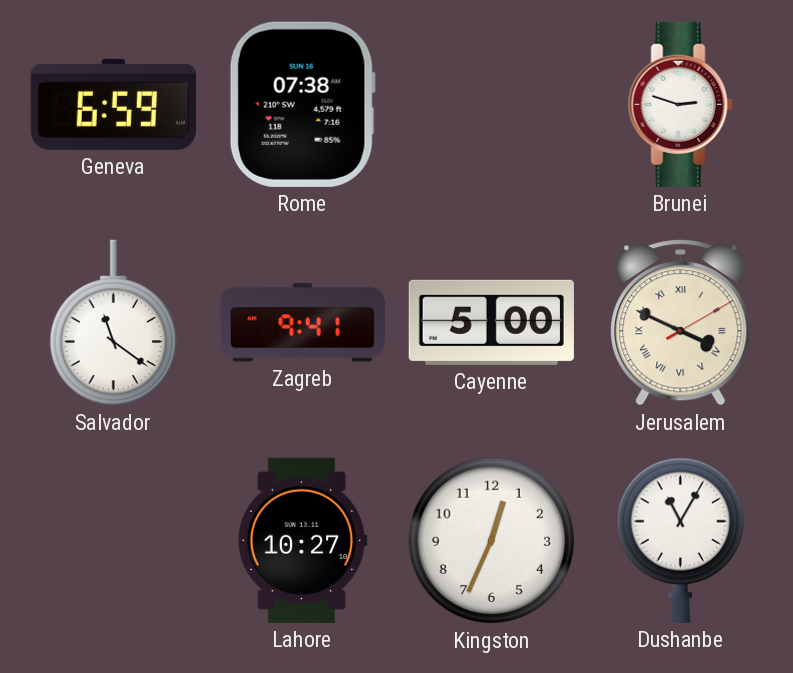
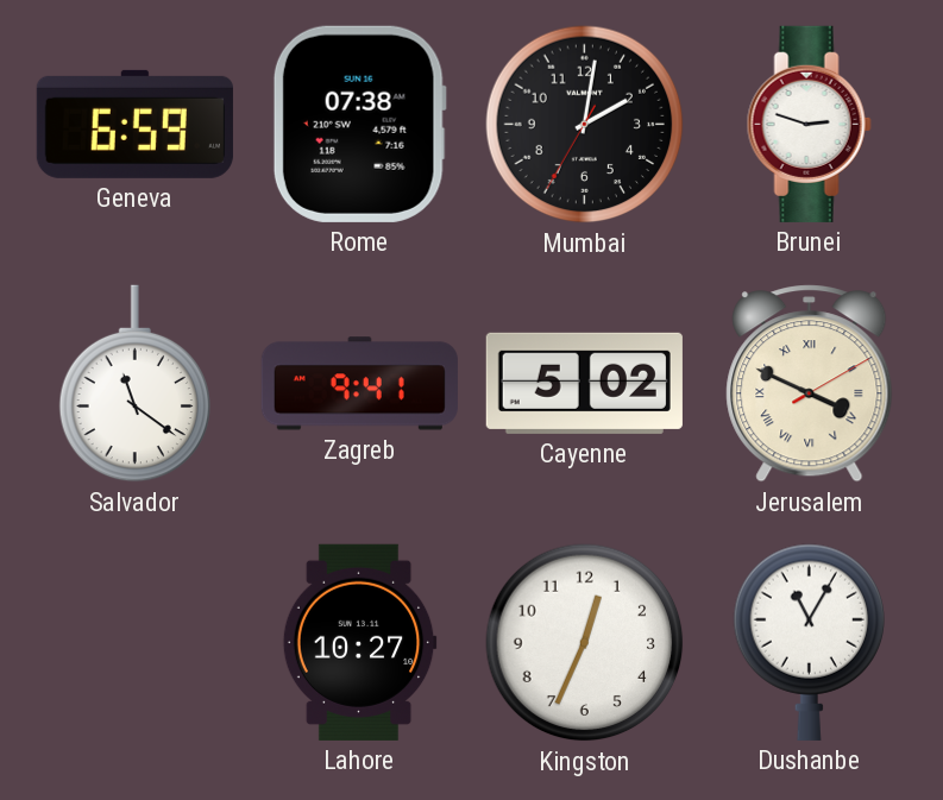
Mumbai: none -> 2:01 (585, 125)
Cayenne: 5:00 -> 5:02 (584, 383)
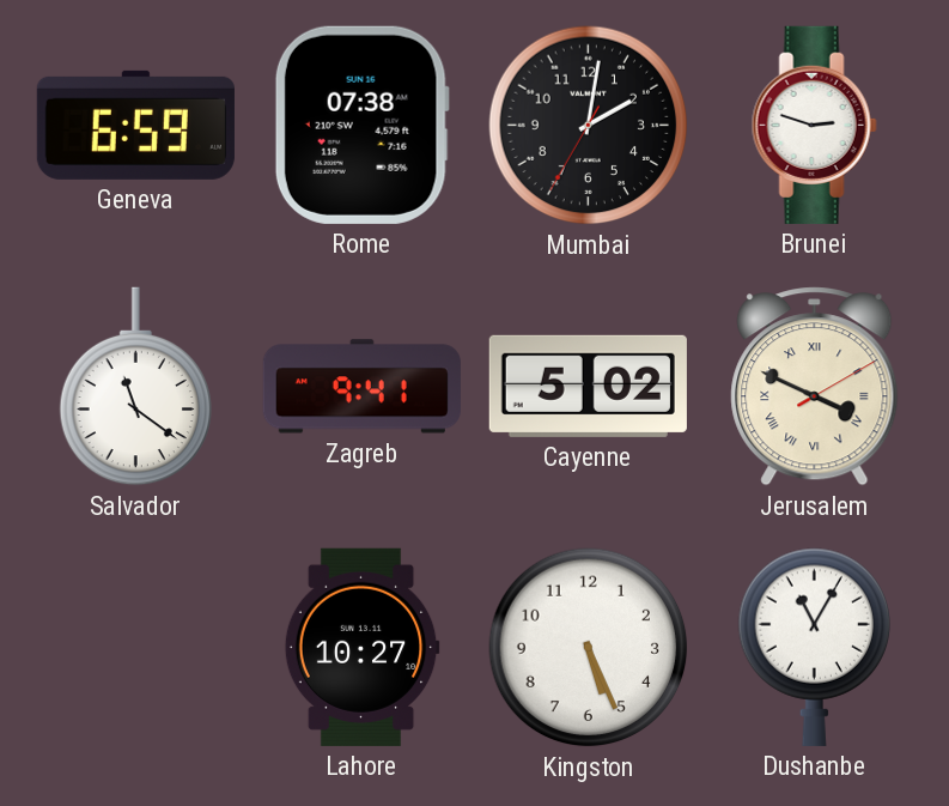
Kingston: 12:34 -> 5:26 (589, 648)
